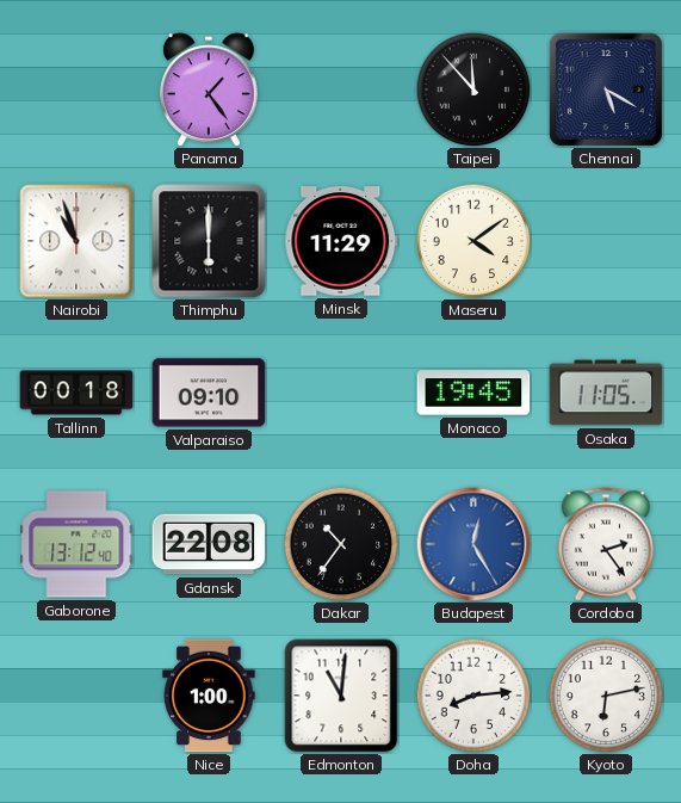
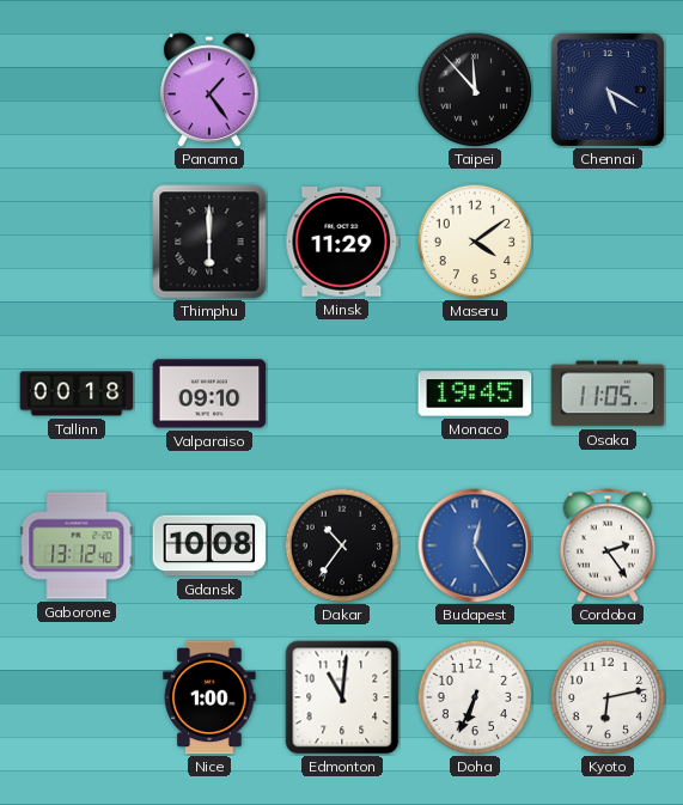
Nairobi: 10:57 -> none (76, 241)
Gdansk: 22:08 -> 10:08 (209, 545)
Doha: 8:14 -> 6:34 (475, 697)
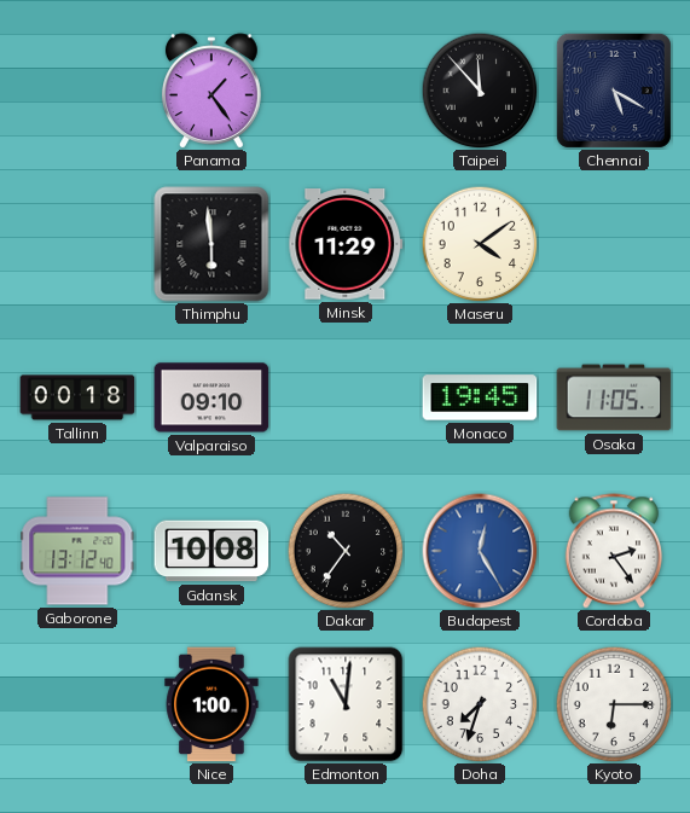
Thimphu: 6:00 -> 5:59 (211, 244)
Doha: 6:34 -> 7:33 (480, 704)
Kyoto: 6:13 -> 6:15 (614, 704)
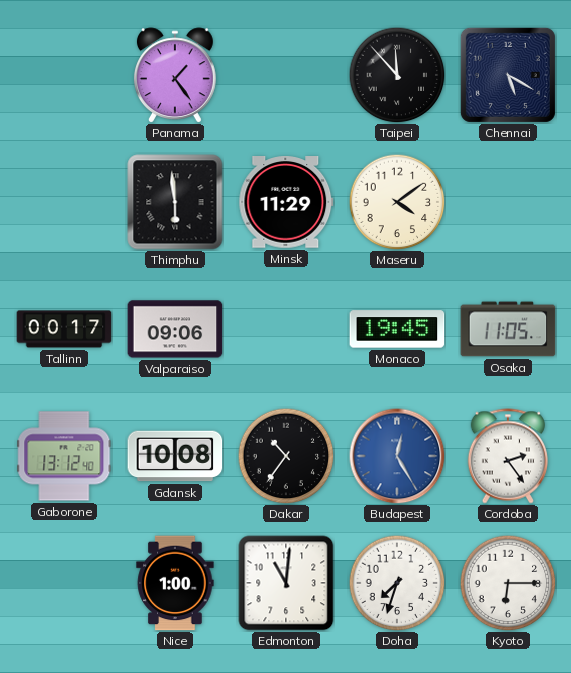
Tallinn: 00:18 -> 00:17 (64, 329)
Valparaiso: 09:10 -> 09:06 (175, 329)
